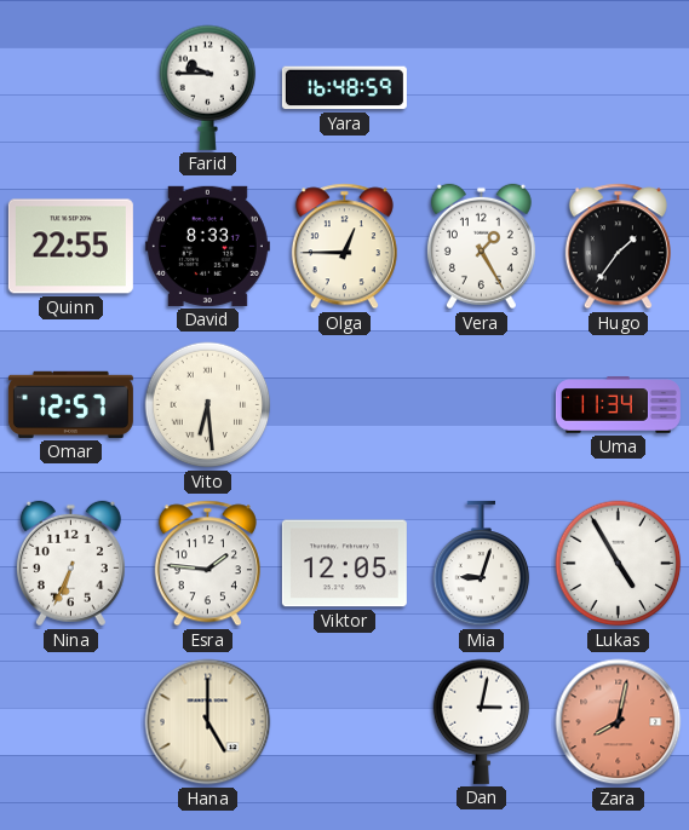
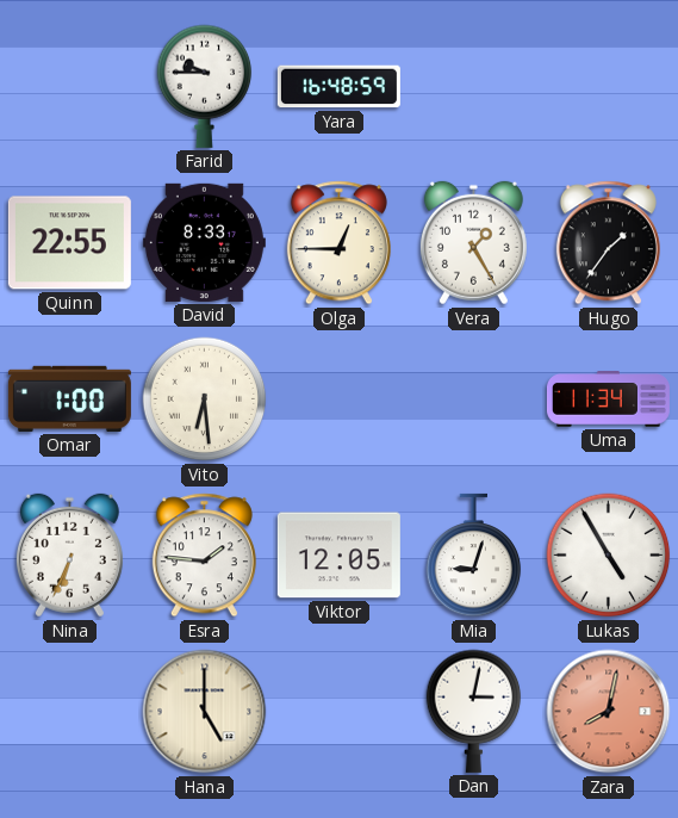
Omar: 12:57 -> 1:00 (69, 398)
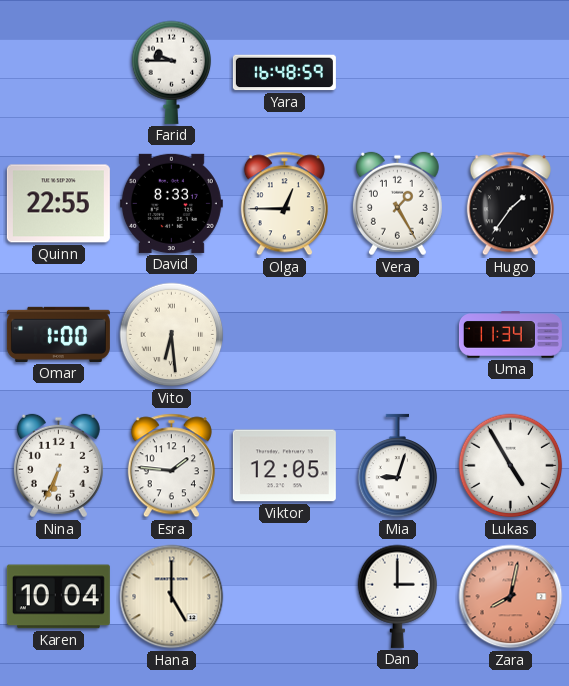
Karen: none -> 10:04 (58, 597)
Dan: 3:02 -> 3:00 (398, 596)
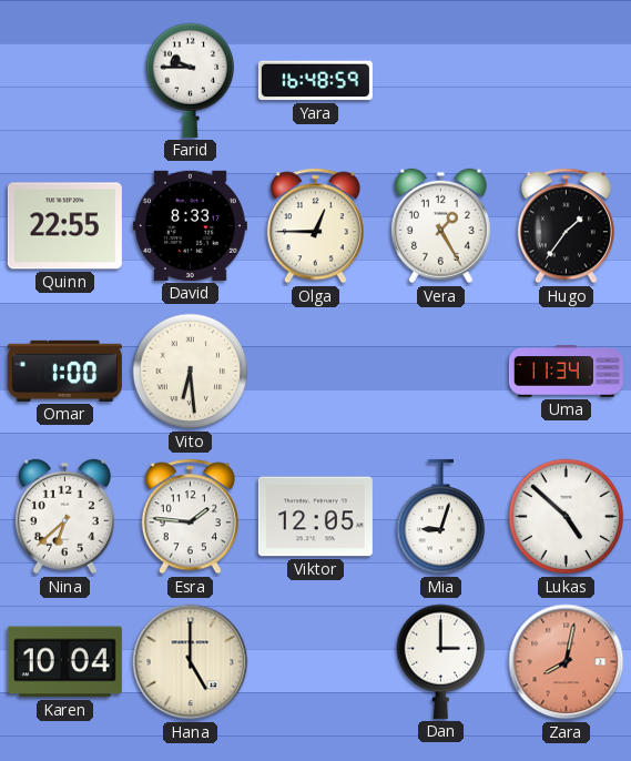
Nina: 6:34 -> 6:38 (64, 517)
Lukas: 4:55 -> 4:52 (567, 517)
